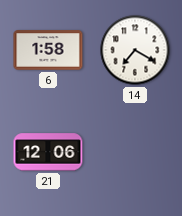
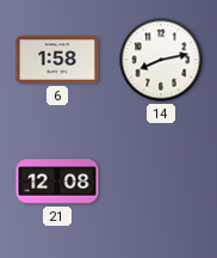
14: 7:20 -> 8:13 (161, 60)
21: 12:06 -> 12:08 (57, 182)
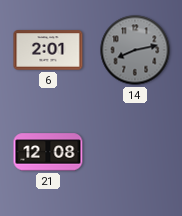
6: 1:58 -> 2:01 (48, 50)
14 dial: white -> grey (135, 50)
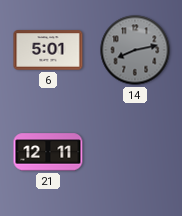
6: 2:01 -> 5:01 (48, 50)
21: 12:08 -> 12:11 (48, 152)
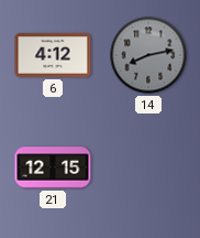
6: 5:01 -> 4:12 (53, 55)
21: 12:11 -> 12:15 (53, 167)
